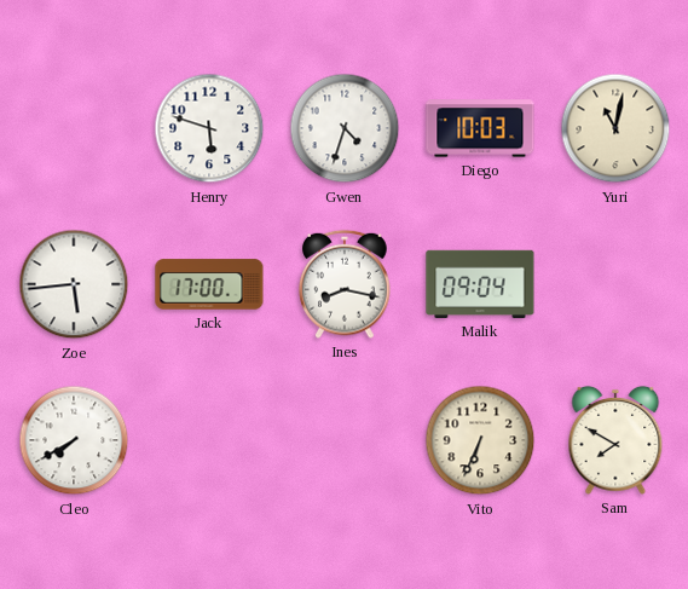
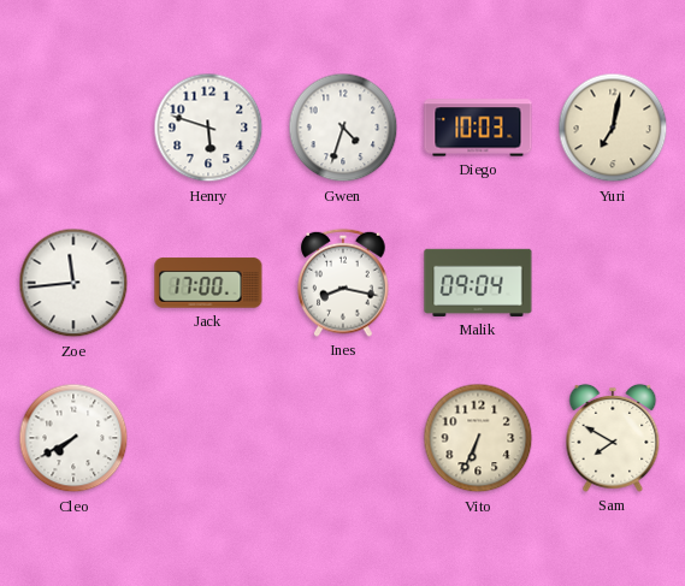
Yuri: 11:02 -> 7:02 (613, 128)
Zoe: 5:44 -> 11:44 (73, 283)
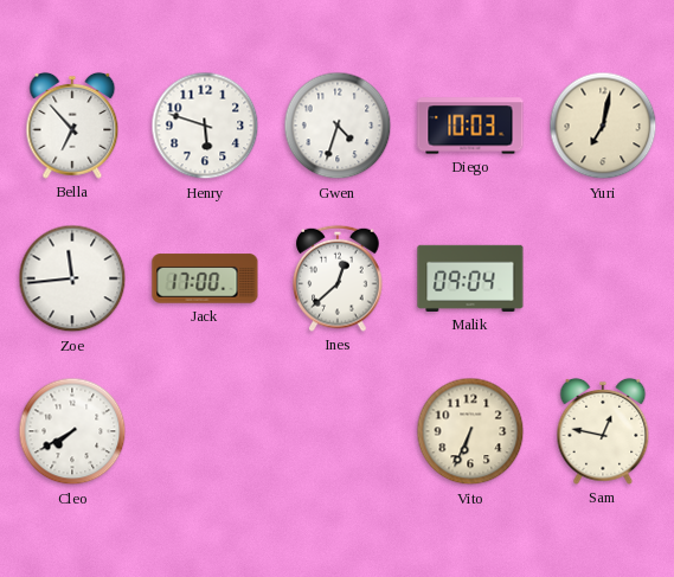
Bella: none -> 6:53 (72, 126)
Ines: 8:17 -> 12:38 (338, 278)
Sam: 7:50 -> 12:47 (603, 431)
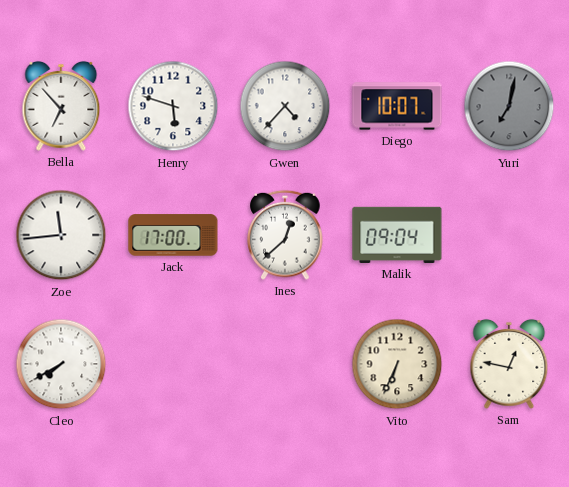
Gwen: 4:33 -> 4:37 (285, 106)
Diego: 10:03 -> 10:07 (397, 106)
Yuri dial: cream -> grey (509, 106)
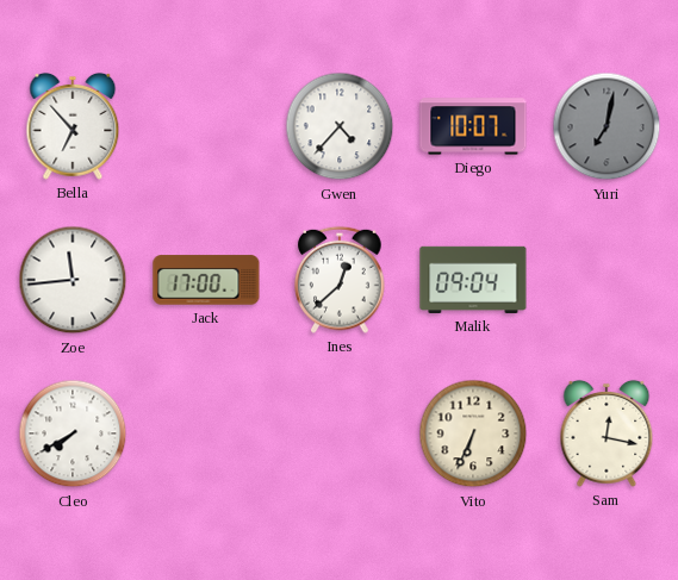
Henry: 5:48 -> none (173, 106)
Sam: 12:47 -> 12:17 (607, 434)
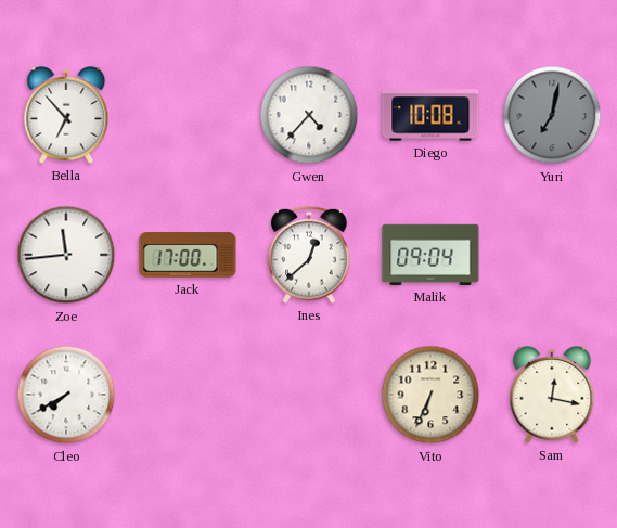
Diego: 10:07 -> 10:08 (430, 115)
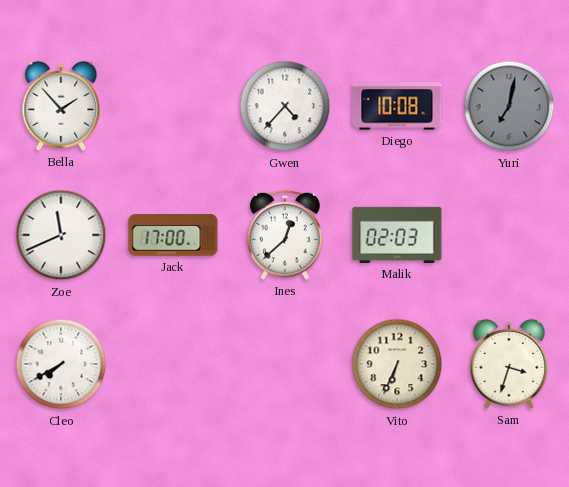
Bella: 6:53 -> 1:53 (61, 106)
Zoe: 11:44 -> 11:41 (61, 235)
Malik: 09:04 -> 02:03 (397, 235)
Sam: 12:17 -> 3:33 (509, 364)
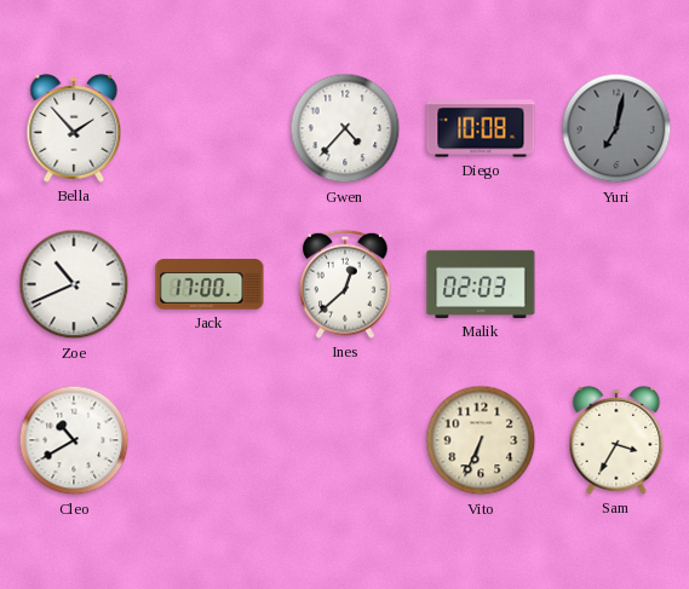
Zoe: 11:41 -> 10:41 (74, 284)
Cleo: 7:40 -> 10:40 (74, 440)
Sam: 3:33 -> 3:35 (616, 440)
